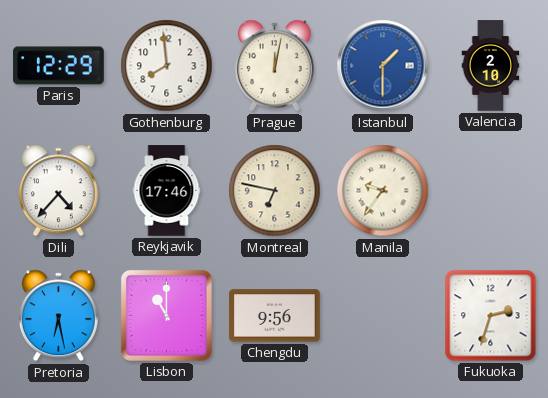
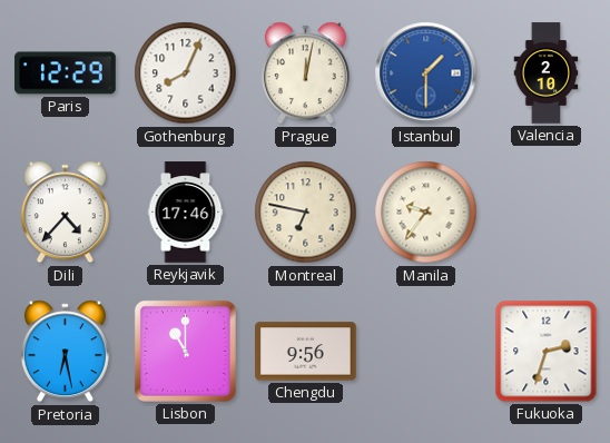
Gothenburg: 7:59 -> 8:04 (186, 73)
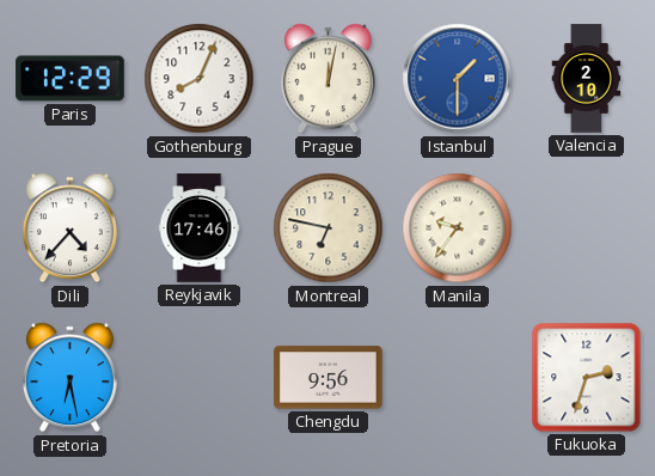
Lisbon: 11:00 -> none (185, 351)
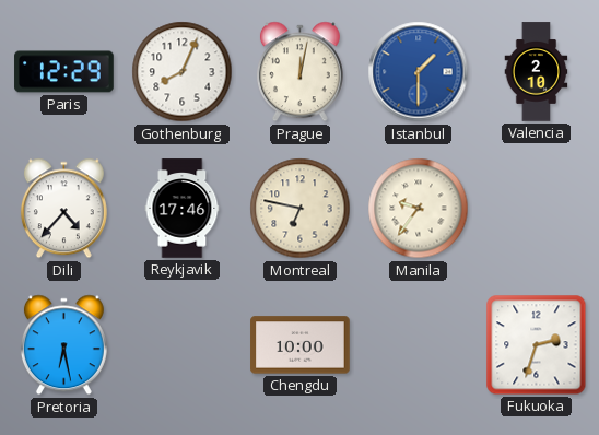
Chengdu: 9:56 -> 10:00 (301, 345)
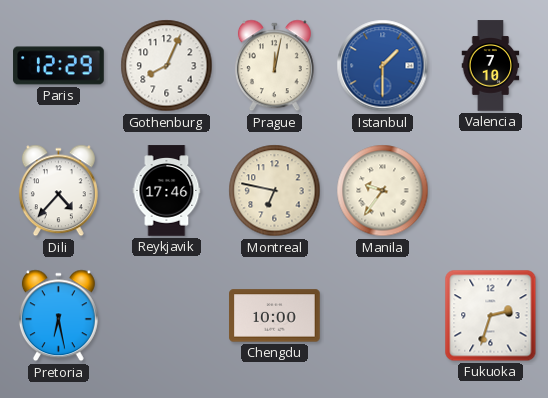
Valencia: 2:10 -> 7:10 (491, 66)
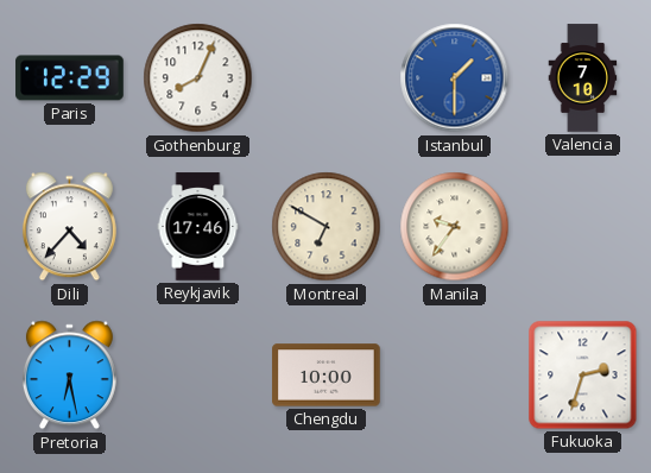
Prague: 12:02 -> none (274, 66)
Montreal: 6:47 -> 6:50 (327, 227)
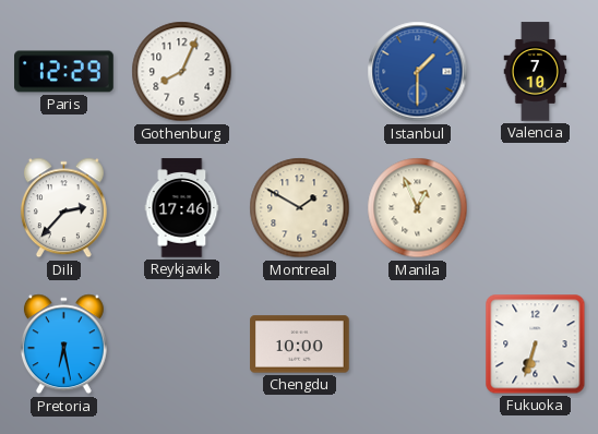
Dili: 4:37 -> 2:37 (63, 208)
Montreal: 6:50 -> 1:50 (300, 208)
Manila: 9:36 -> 12:56 (418, 208)
Fukuoka: 2:33 -> 6:33 (536, 345)
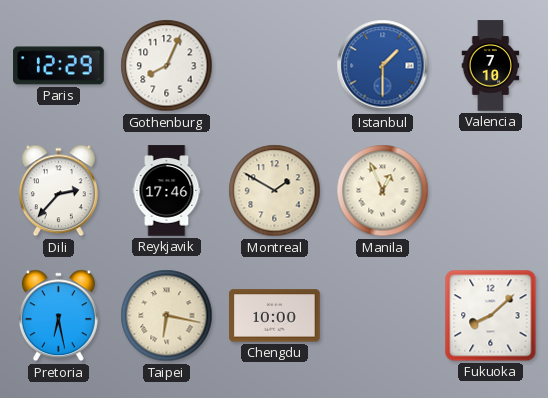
Taipei: none -> 6:17 (167, 316)
Fukuoka: 6:33 -> 8:08 (491, 316)
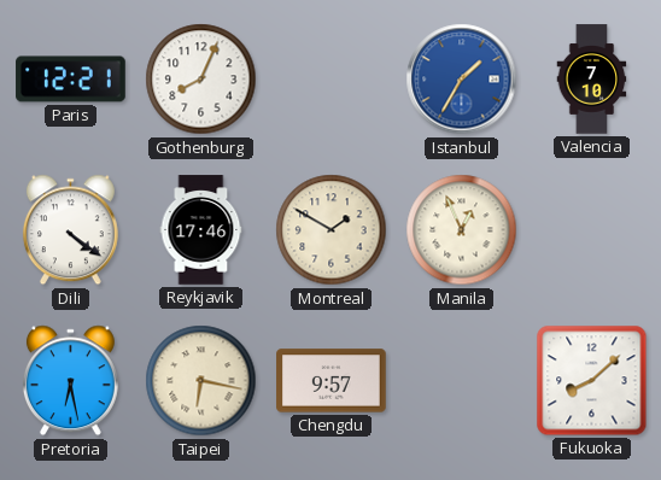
Paris: 12:29 -> 12:21 (71, 80)
Istanbul: 1:30 -> 1:35 (462, 80)
Dili: 2:37 -> 4:21 (70, 230)
Chengdu: 10:00 -> 9:57 (332, 381)
